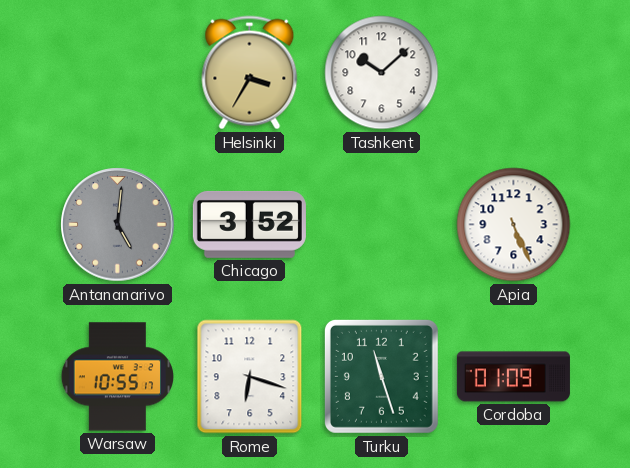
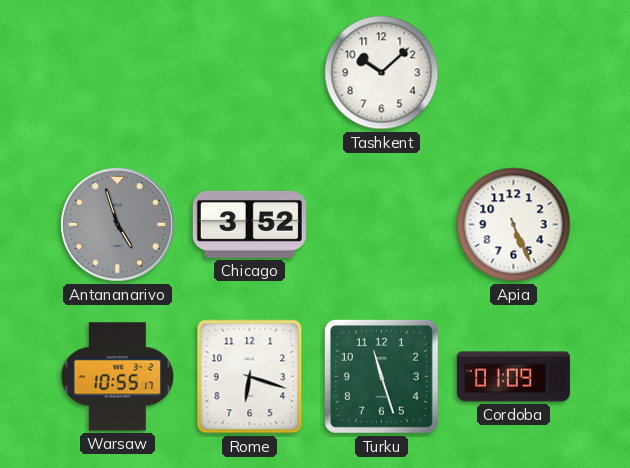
Helsinki: 3:35 -> none (250, 73)
Antananarivo: 5:01 -> 4:57 (118, 225)
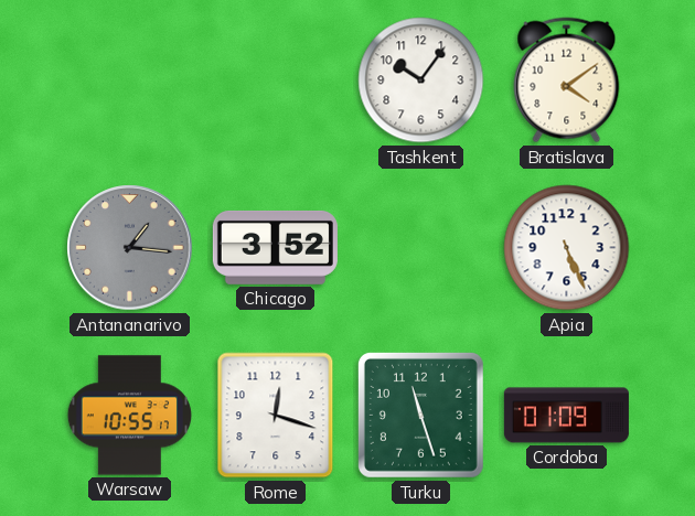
Tashkent: 10:08 -> 10:06 (421, 80)
Bratislava: none -> 4:09 (567, 80)
Antananarivo: 4:57 -> 1:16 (130, 248)
Rome: 6:18 -> 12:18 (276, 416)
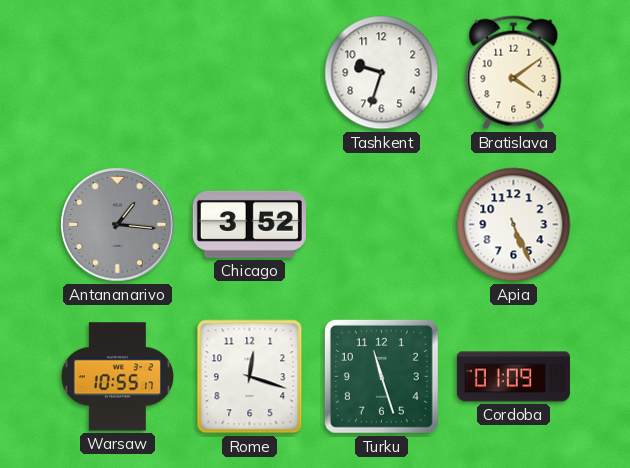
Tashkent: 10:06 -> 9:33 (382, 73)
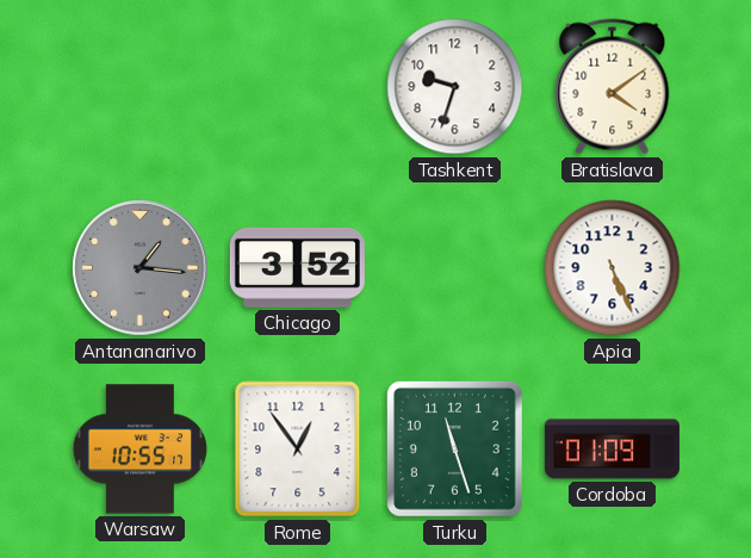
Rome: 12:18 -> 12:54 (298, 449)
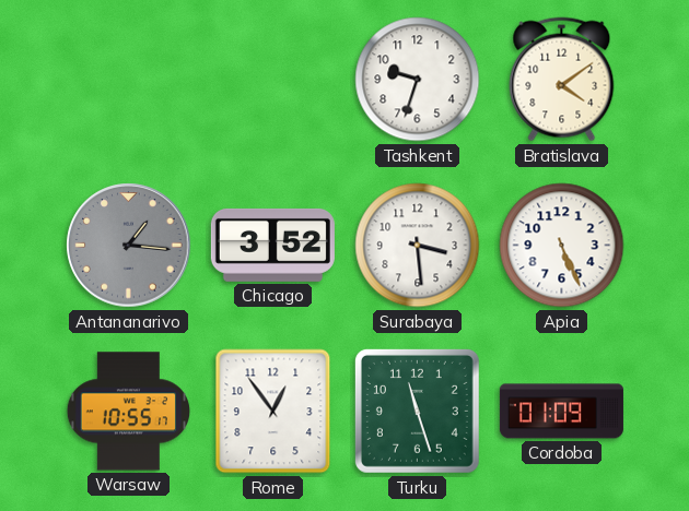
Surabaya: none -> 3:29 (418, 246)
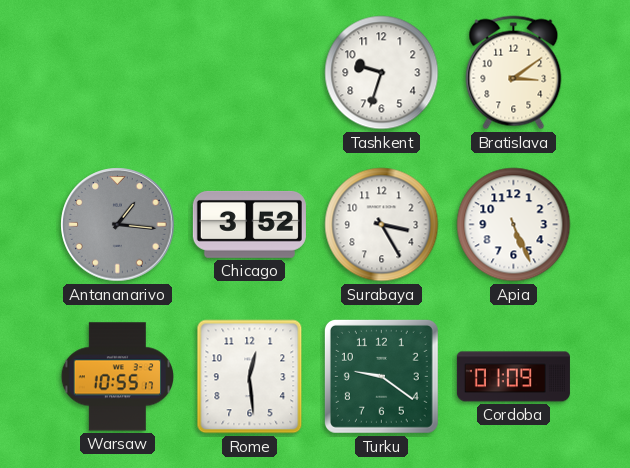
Bratislava: 4:09 -> 3:09 (514, 73)
Surabaya: 3:29 -> 3:25 (382, 225)
Rome: 12:54 -> 12:29 (250, 377)
Turku: 11:27 -> 9:21 (381, 376)
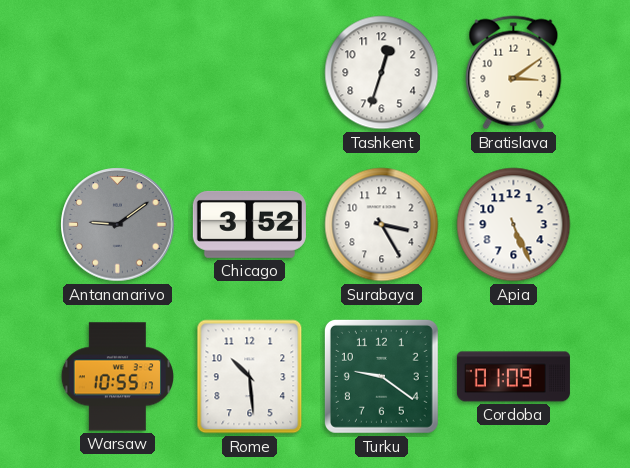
Tashkent: 9:33 -> 12:33 (382, 73)
Antananarivo: 1:16 -> 9:09 (118, 225)
Rome: 12:29 -> 10:29 (250, 377)
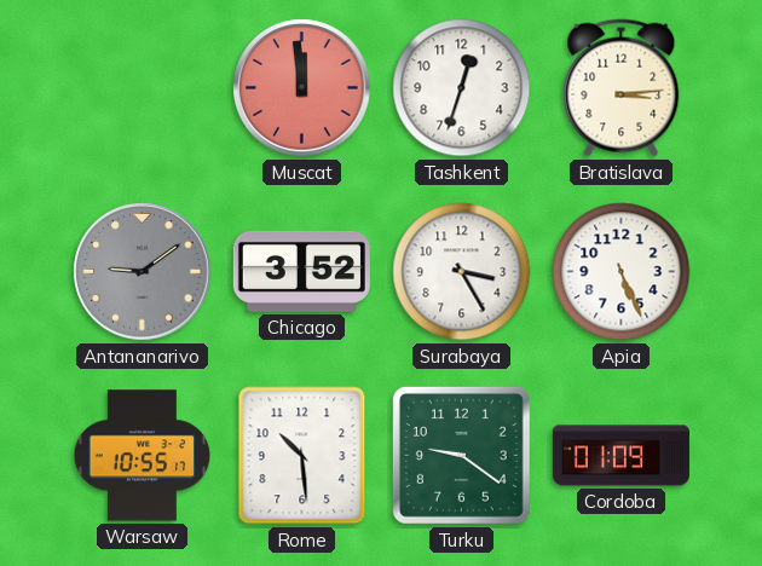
Muscat: none -> 11:59 (302, 88)
Bratislava: 3:09 -> 3:14 (622, 88)
